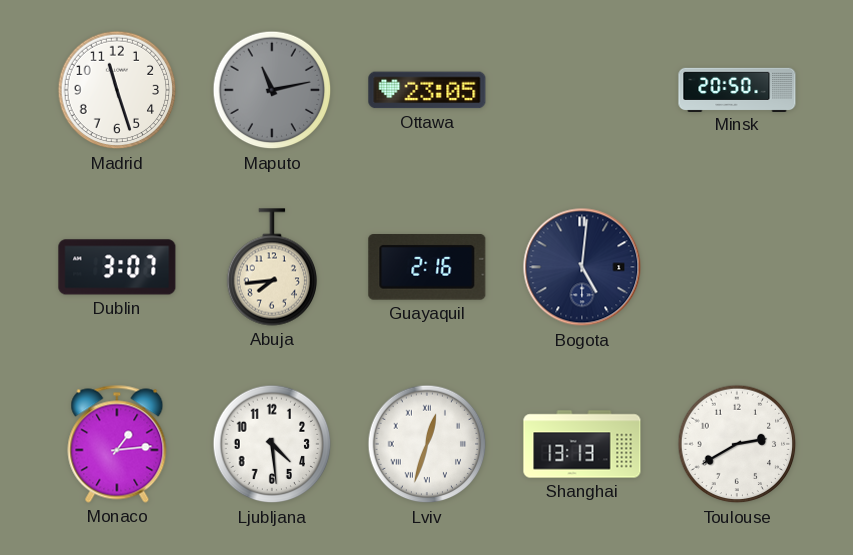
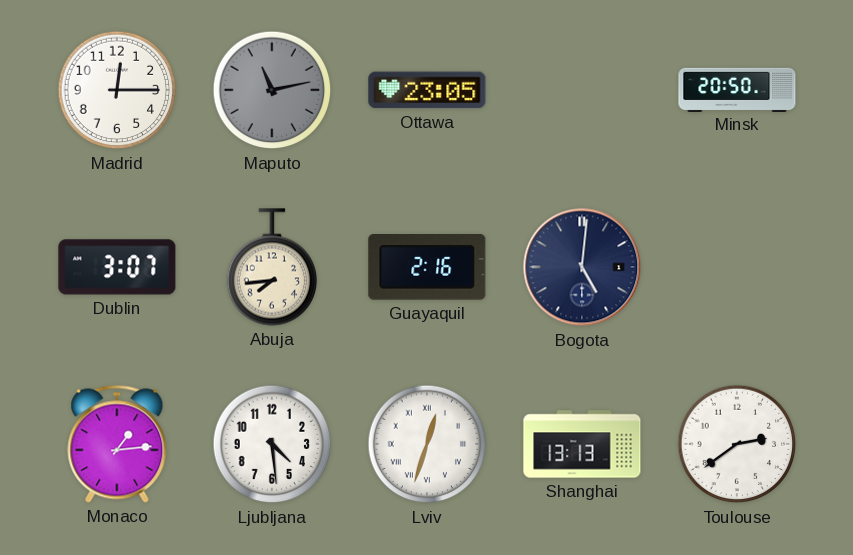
Madrid: 11:27 -> 12:15 (117, 90)
Toulouse: 2:40 -> 2:39 (737, 444)
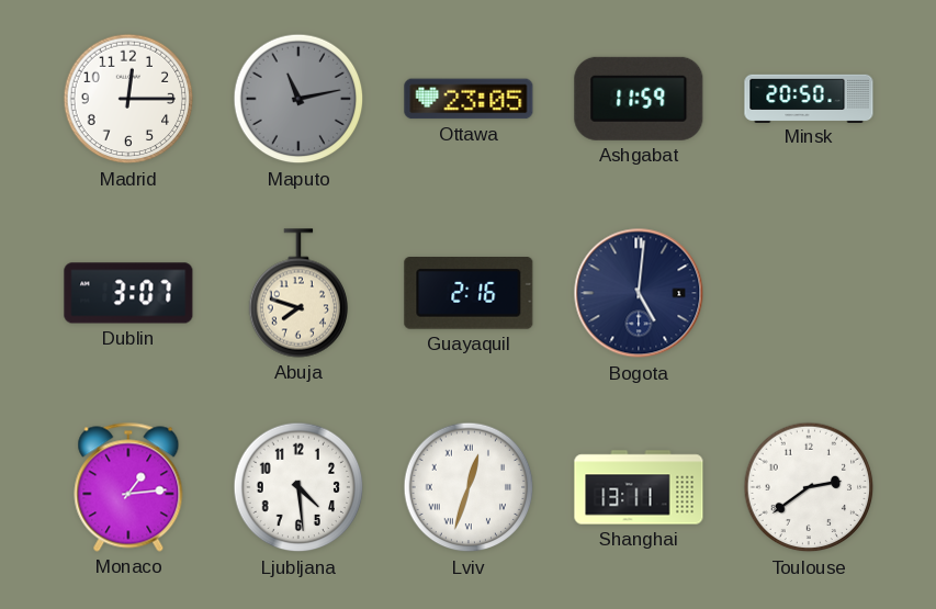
Ashgabat: none -> 11:59 (639, 99)
Abuja: 7:44 -> 7:48 (297, 293)
Shanghai: 13:13 -> 13:11 (639, 487)
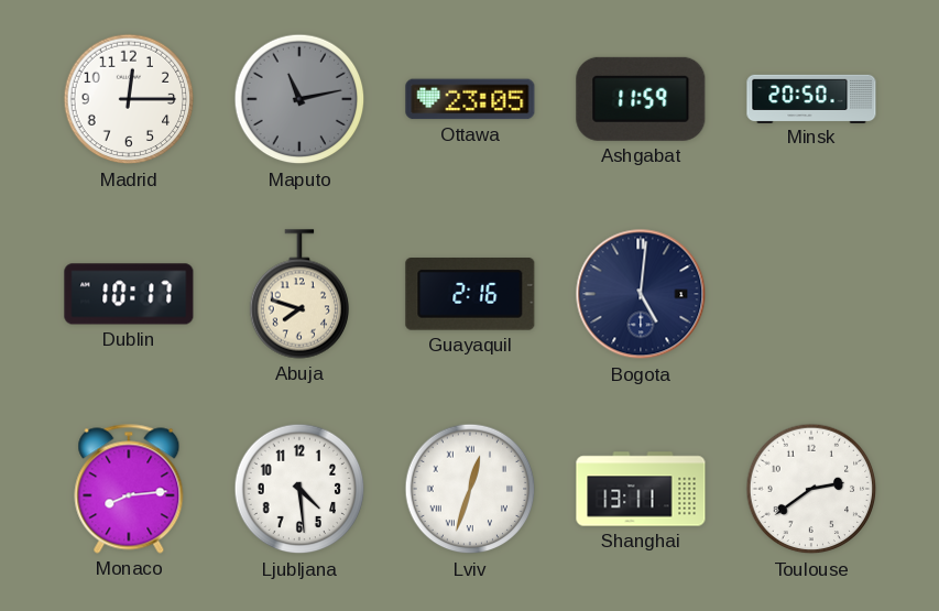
Dublin: 3:07 -> 10:17 (129, 294)
Monaco: 1:14 -> 8:14 (129, 489)
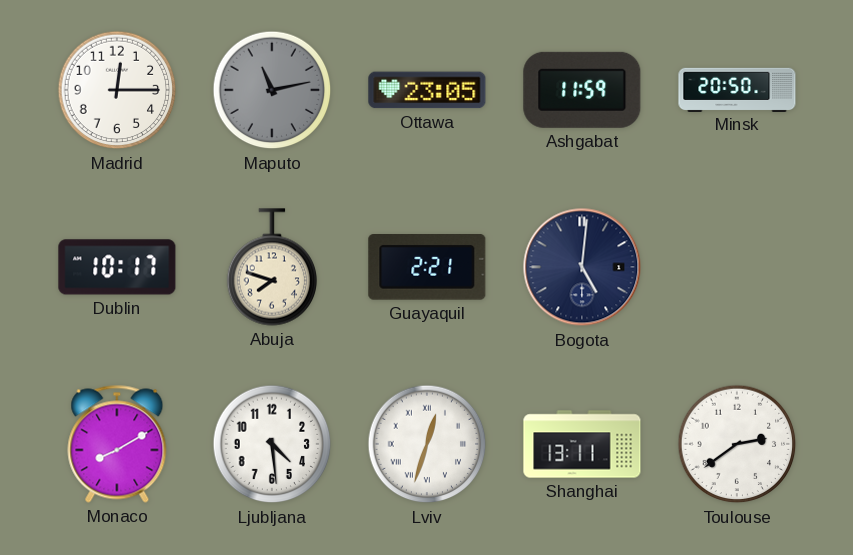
Guayaquil: 2:16 -> 2:21 (427, 268)
Monaco: 8:14 -> 8:10 (117, 444)
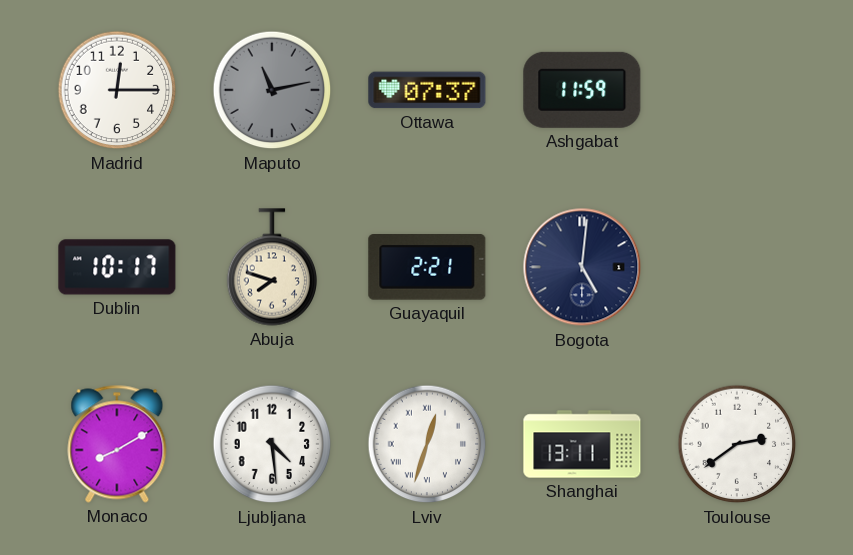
Ottawa: 23:05 -> 07:37 (427, 90)
Minsk: 20:50 -> none (737, 89)
